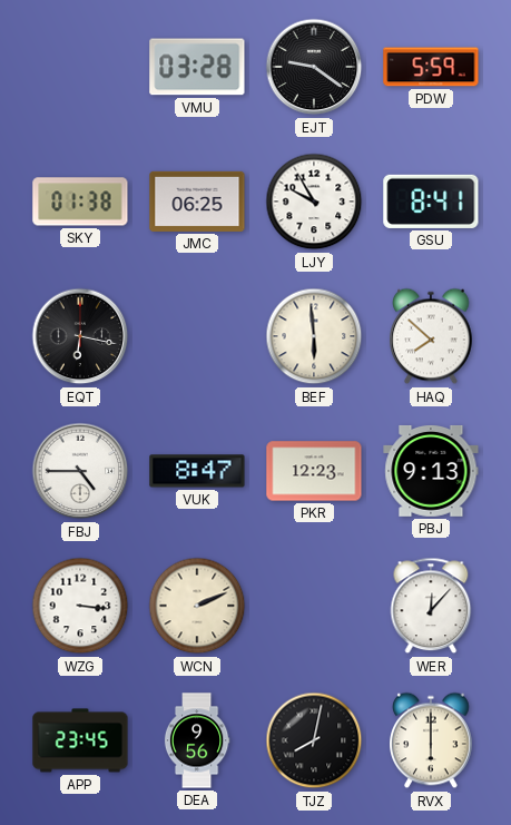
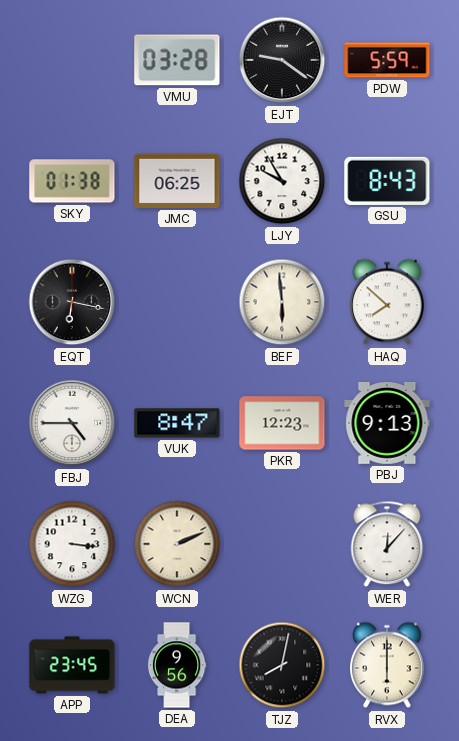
GSU: 8:41 -> 8:43 (387, 181)
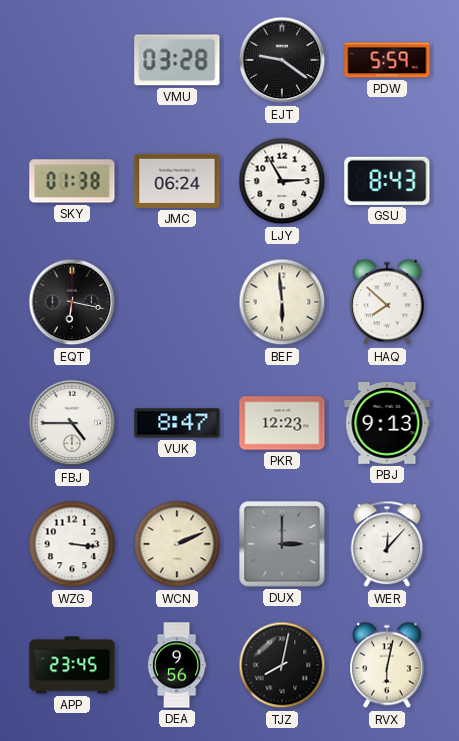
JMC: 06:25 -> 06:24 (177, 181)
LJY: 9:55 -> 2:55 (282, 181)
DUX: none -> 3:00 (282, 544)
RVX: 6:00 -> 6:02 (388, 665)
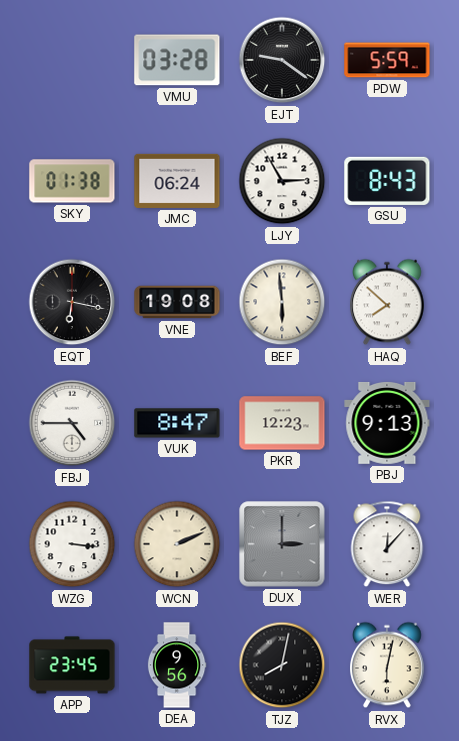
VNE: none -> 19:08 (177, 302)
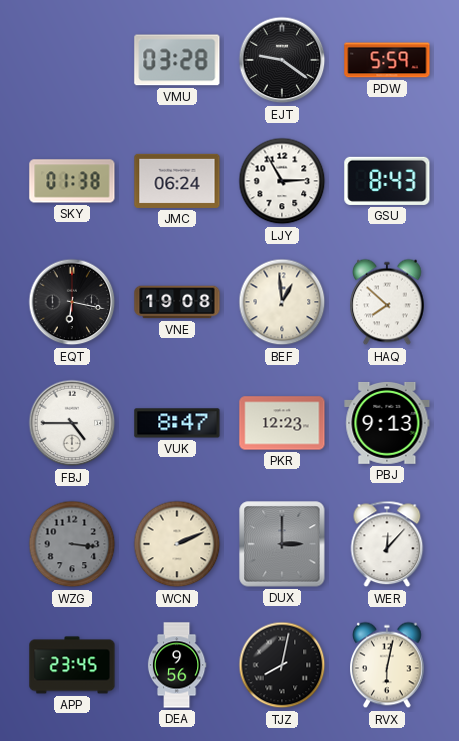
BEF: 5:59 -> 12:59 (282, 302)
WZG dial: white -> grey (72, 544)
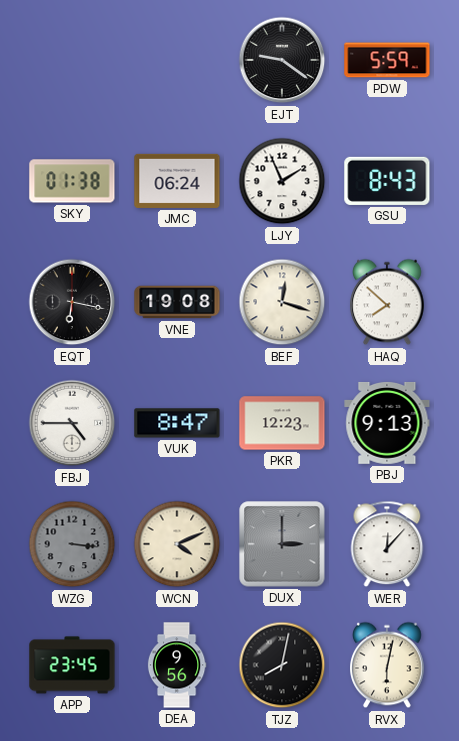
VMU: 03:28 -> none (177, 60)
LJY: 2:55 -> 1:56 (282, 181)
BEF: 12:59 -> 12:18 (282, 302)
WCN: 2:11 -> 4:11 (177, 544)
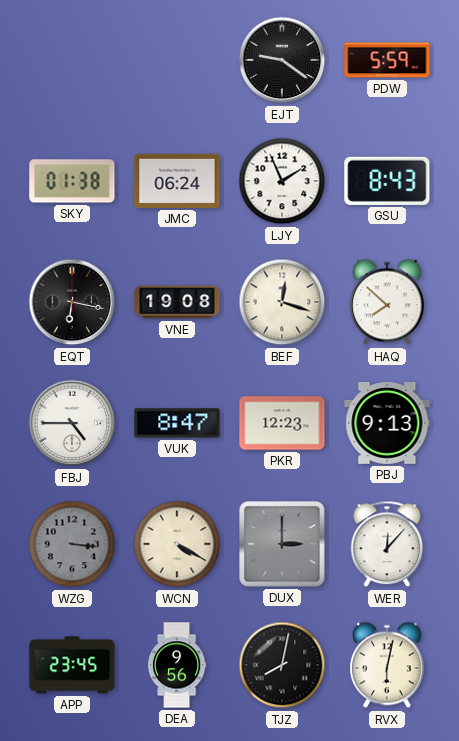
WCN: 4:11 -> 4:20 (177, 544)
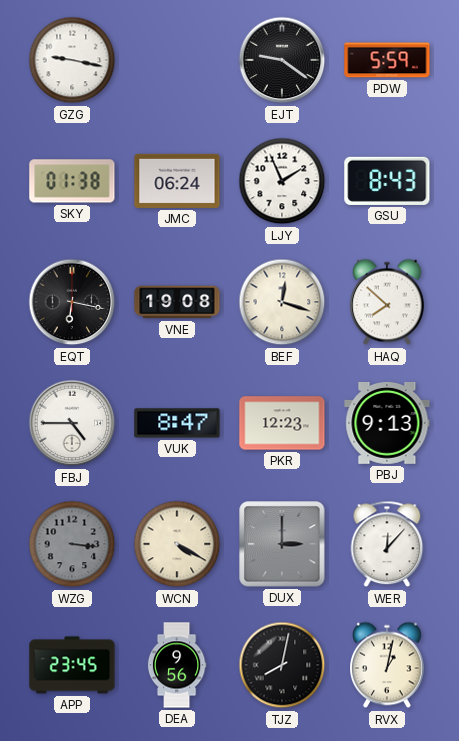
GZG: none -> 9:17 (72, 60)
RVX: 6:02 -> 1:02 (388, 665)
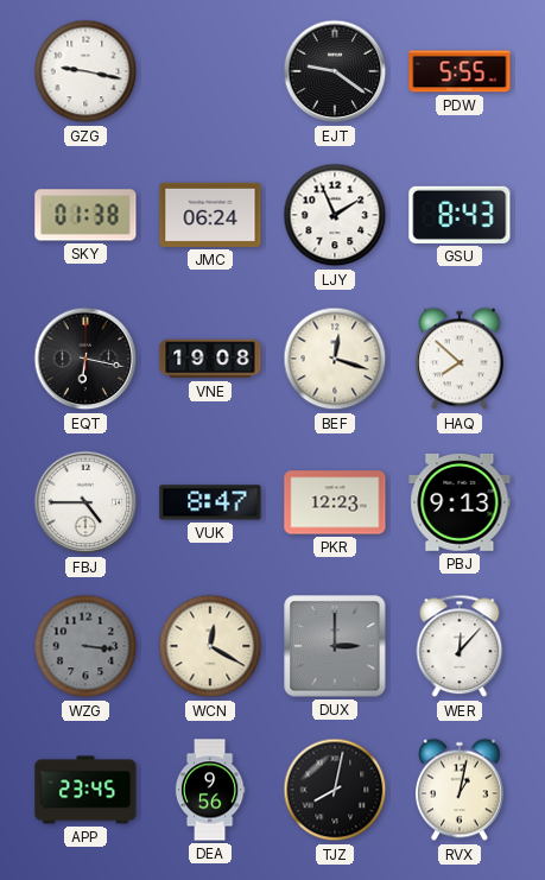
PDW: 5:59 -> 5:55 (460, 71)
WCN: 4:20 -> 12:20 (210, 646)
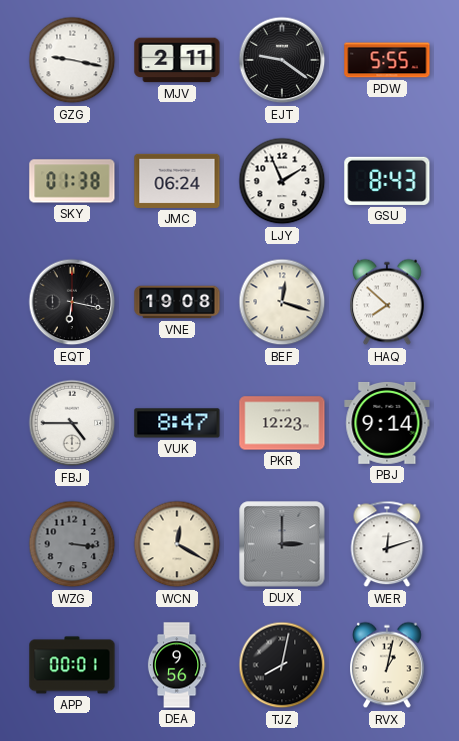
MJV: none -> 2:11 (177, 60)
PBJ: 9:13 -> 9:14 (387, 423)
WER: 12:07 -> 12:12 (387, 544)
APP: 23:45 -> 00:01 (72, 665)
